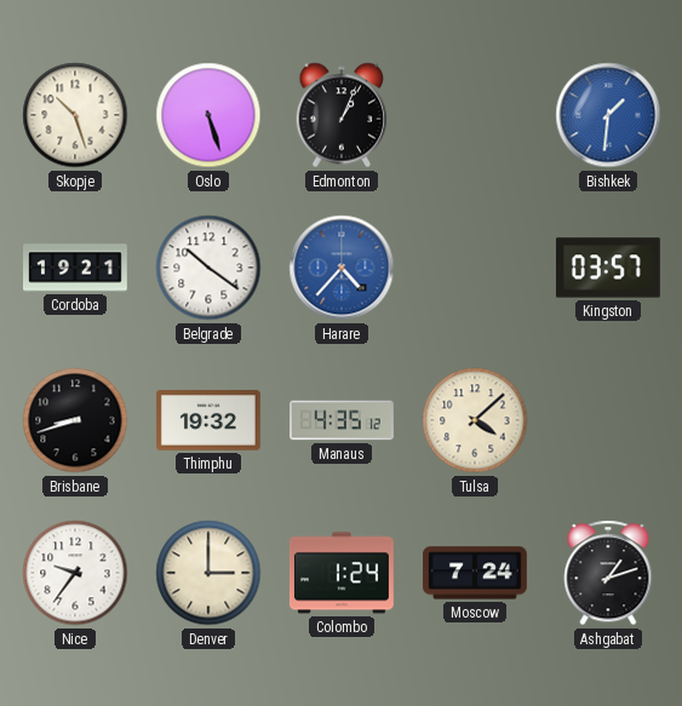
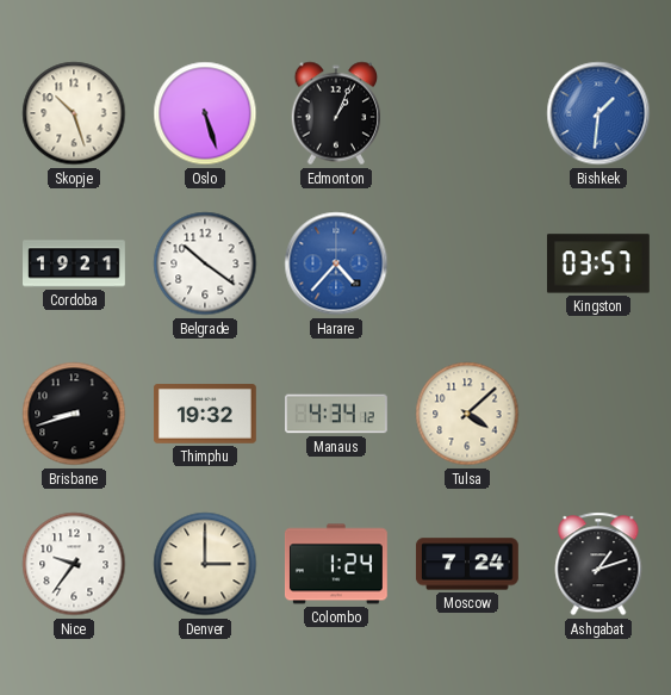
Manaus: 4:35 -> 4:34 (337, 414)
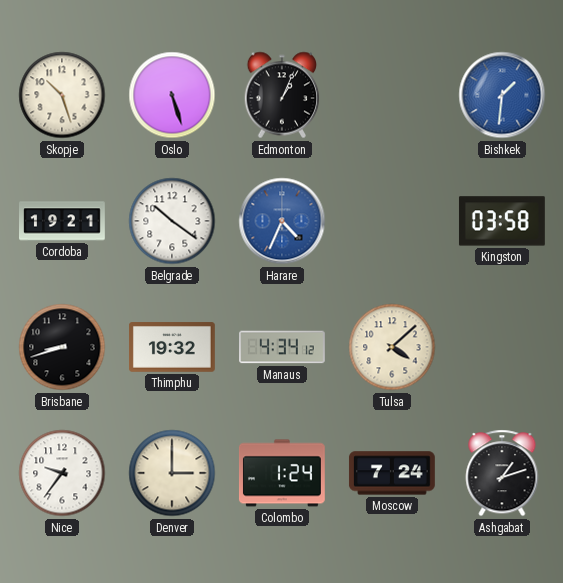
Harare: 4:37 -> 4:34 (282, 221)
Kingston: 03:57 -> 03:58 (502, 221)
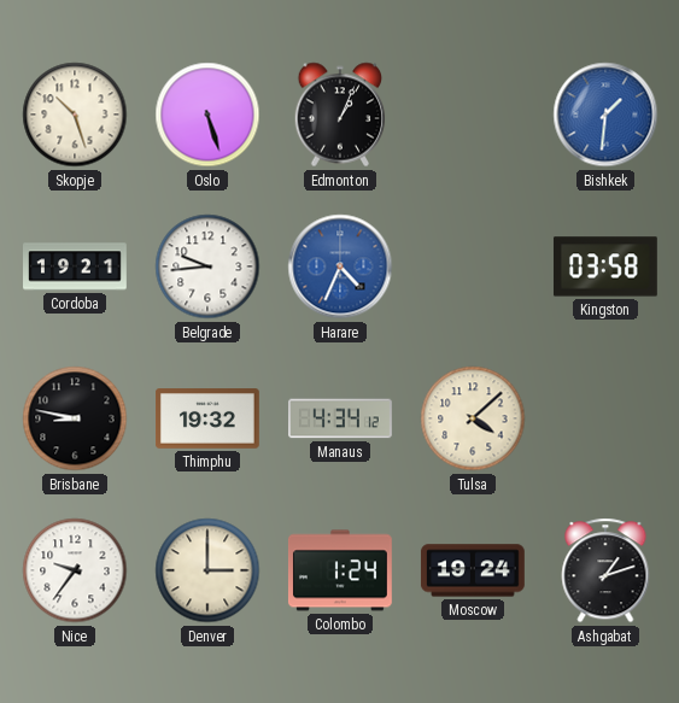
Belgrade: 10:21 -> 9:44 (207, 266)
Brisbane: 8:42 -> 8:47 (75, 418)
Moscow: 7:24 -> 19:24 (473, 570)
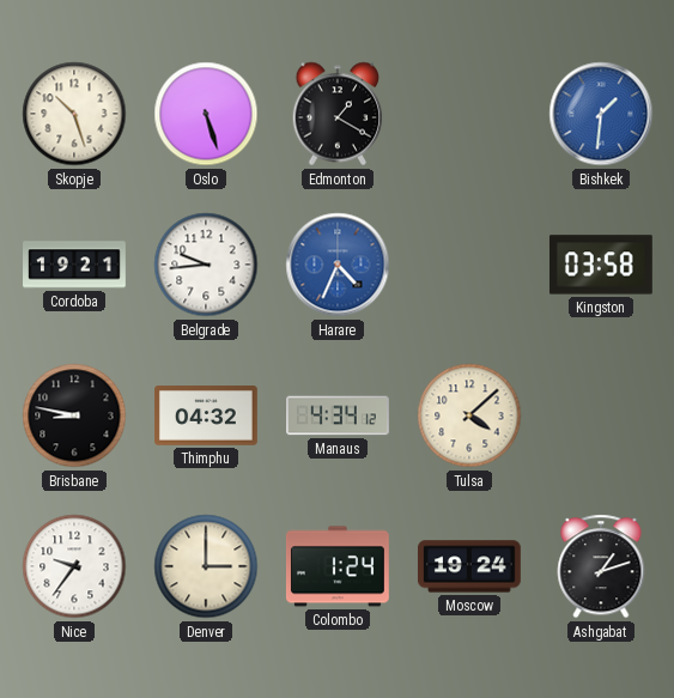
Edmonton: 1:04 -> 1:20 (338, 114)
Thimphu: 19:32 -> 04:32 (207, 415)
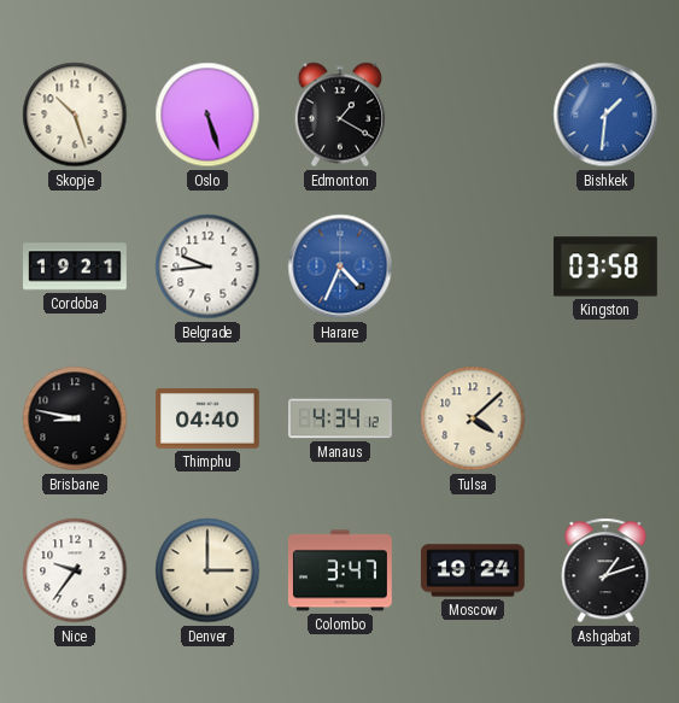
Thimphu: 04:32 -> 04:40 (209, 418)
Colombo: 1:24 -> 3:47 (340, 570)
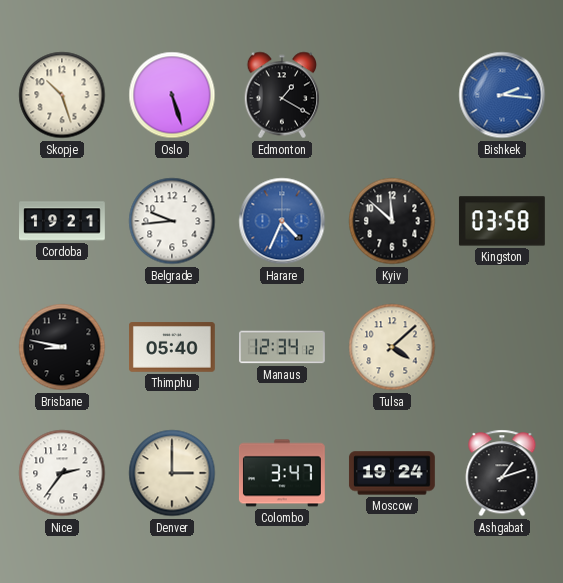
Bishkek: 1:31 -> 2:16 (502, 95)
Kyiv: none -> 11:52 (392, 221)
Thimphu: 04:40 -> 05:40 (173, 347)
Manaus: 4:34 -> 12:34 (283, 347)
Nice: 9:36 -> 2:36 (62, 473)
